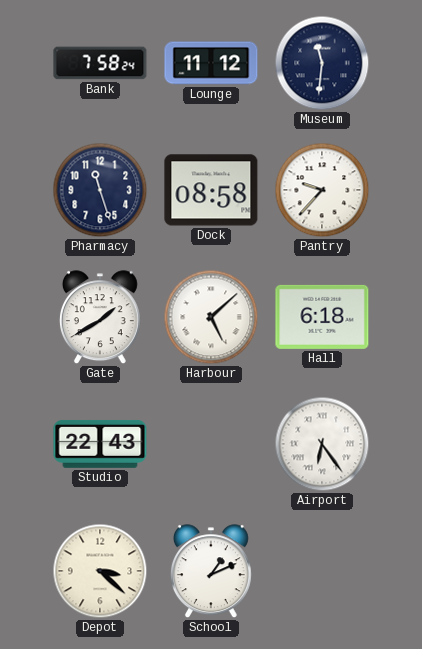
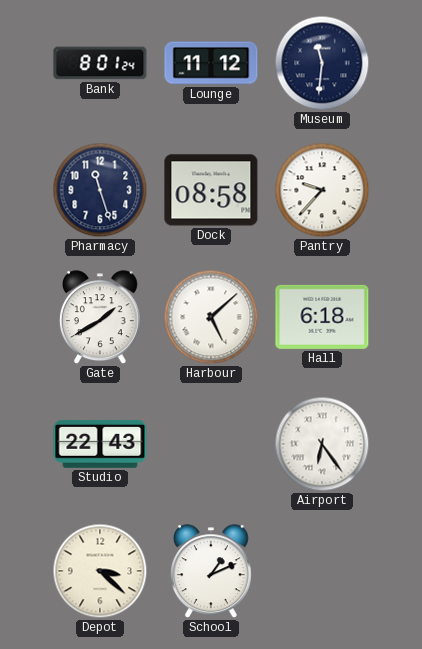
Bank: 7:58 -> 8:01 (100, 63)
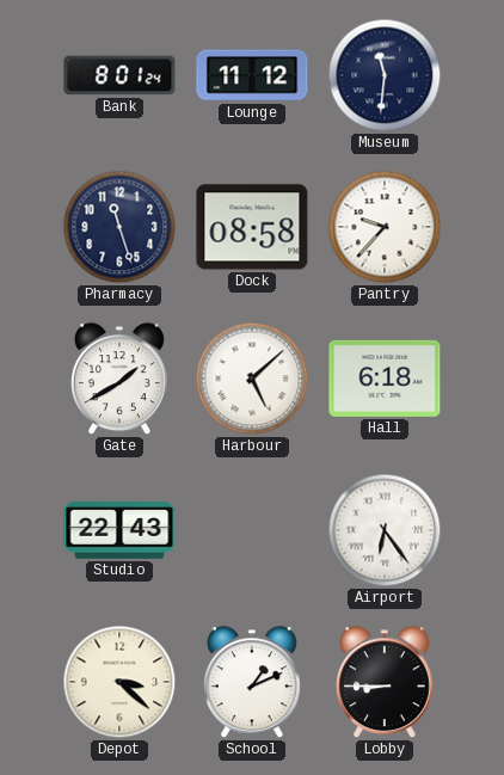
Lobby: none -> 8:45 (385, 683)
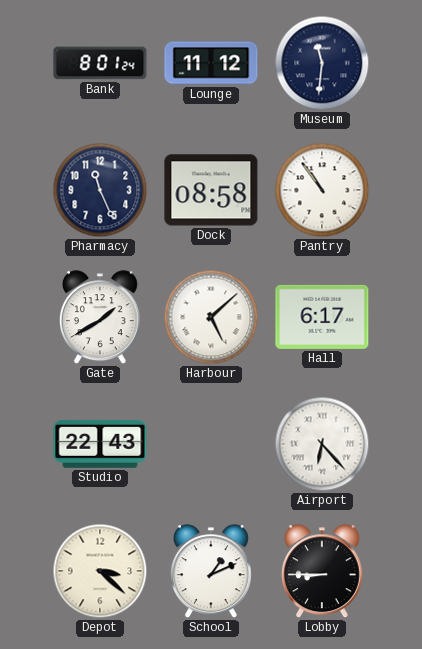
Pharmacy: 11:27 -> 11:26 (100, 190)
Pantry: 9:37 -> 10:54 (322, 190)
Hall: 6:18 -> 6:17 (322, 317)
Airport: 6:24 -> 6:23 (322, 444)
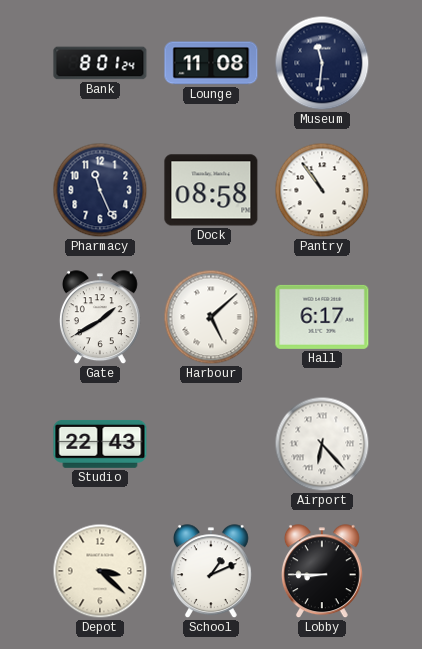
Lounge: 11:12 -> 11:08 (211, 63)
